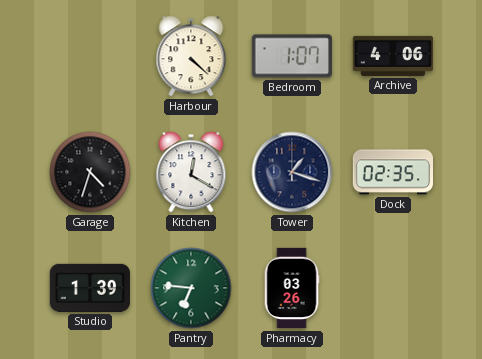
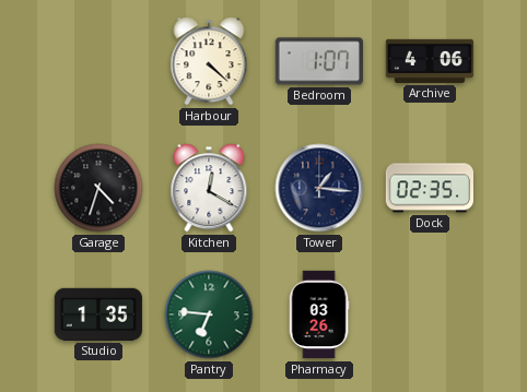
Tower: 1:18 -> 1:16 (319, 188)
Studio: 1:39 -> 1:35 (98, 314)
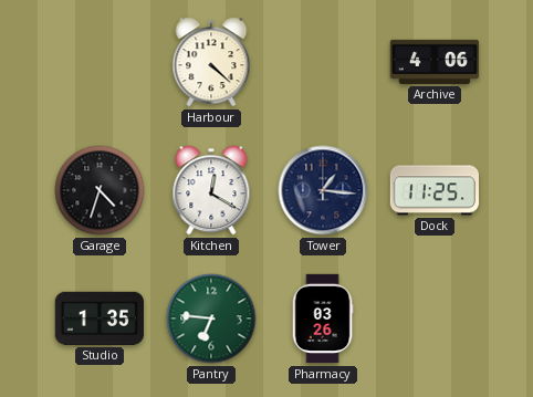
Bedroom: 1:07 -> none (318, 61)
Dock: 02:35 -> 11:25 (433, 190)
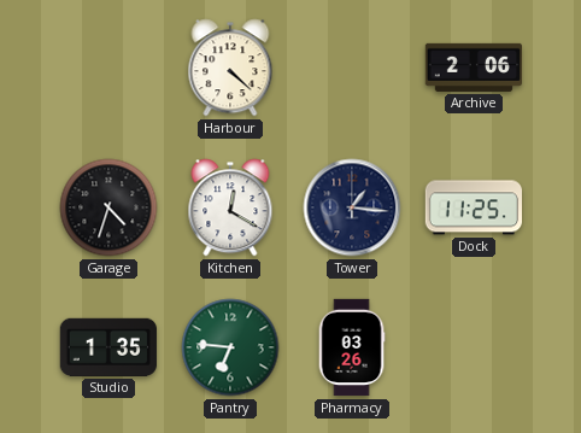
Archive: 4:06 -> 2:06 (473, 68)
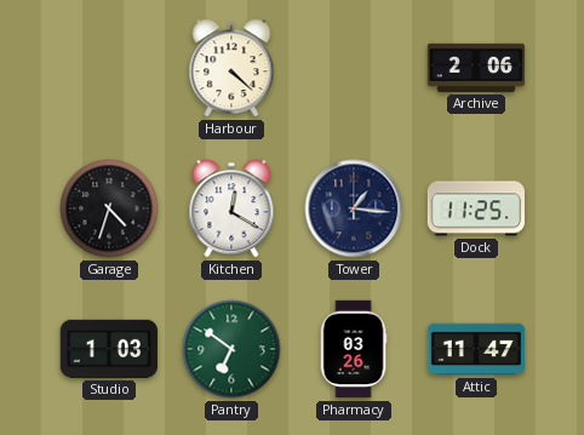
Studio: 1:35 -> 1:03 (109, 349)
Pantry: 6:46 -> 6:51 (231, 349)
Attic: none -> 11:47 (476, 349)
